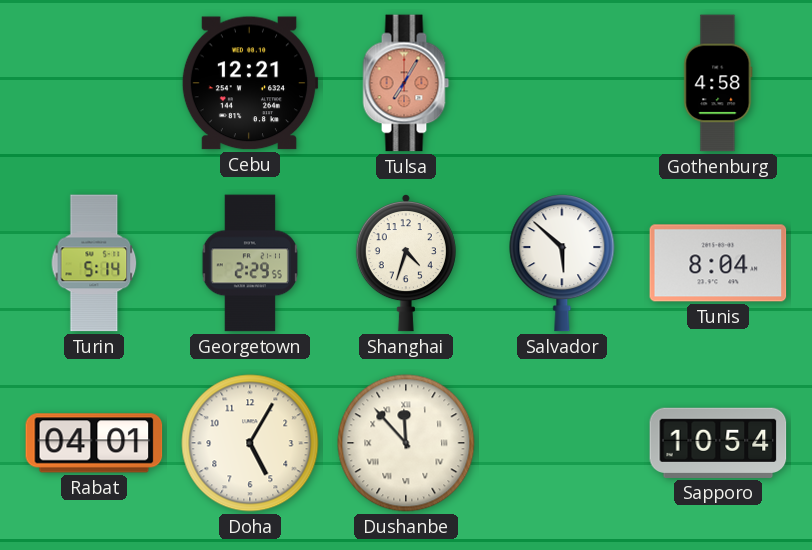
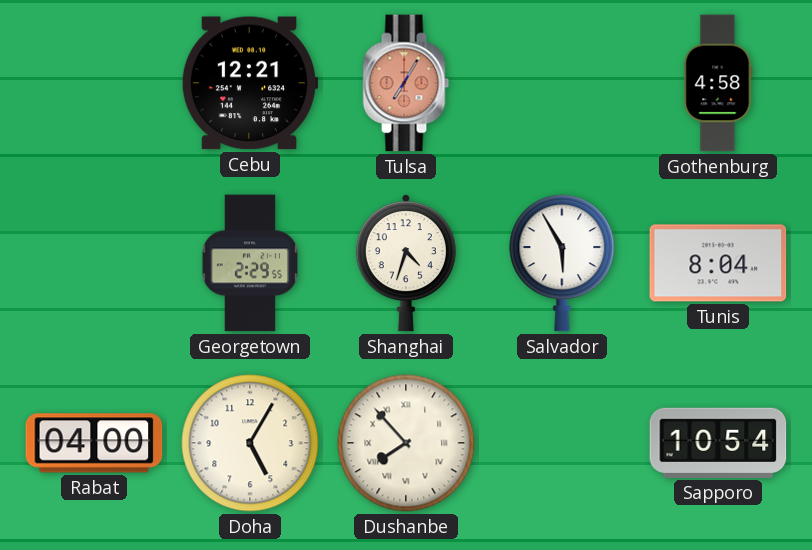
Turin: 5:14 -> none (94, 263)
Salvador: 5:52 -> 5:55 (562, 263)
Rabat: 04:01 -> 04:00 (94, 443)
Dushanbe: 11:53 -> 7:53 (406, 443)
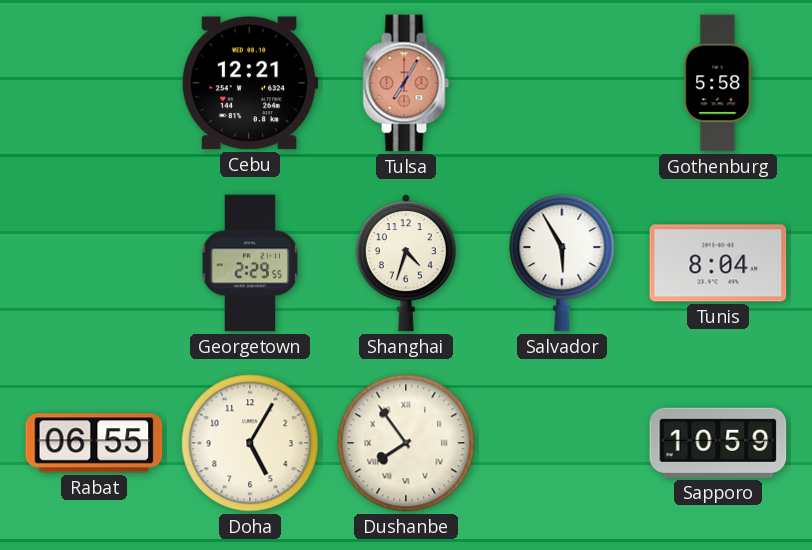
Gothenburg: 4:58 -> 5:58 (718, 83)
Rabat: 04:00 -> 06:55 (94, 443)
Dushanbe: 7:53 -> 7:54 (406, 443)
Sapporo: 10:54 -> 10:59 (718, 443)
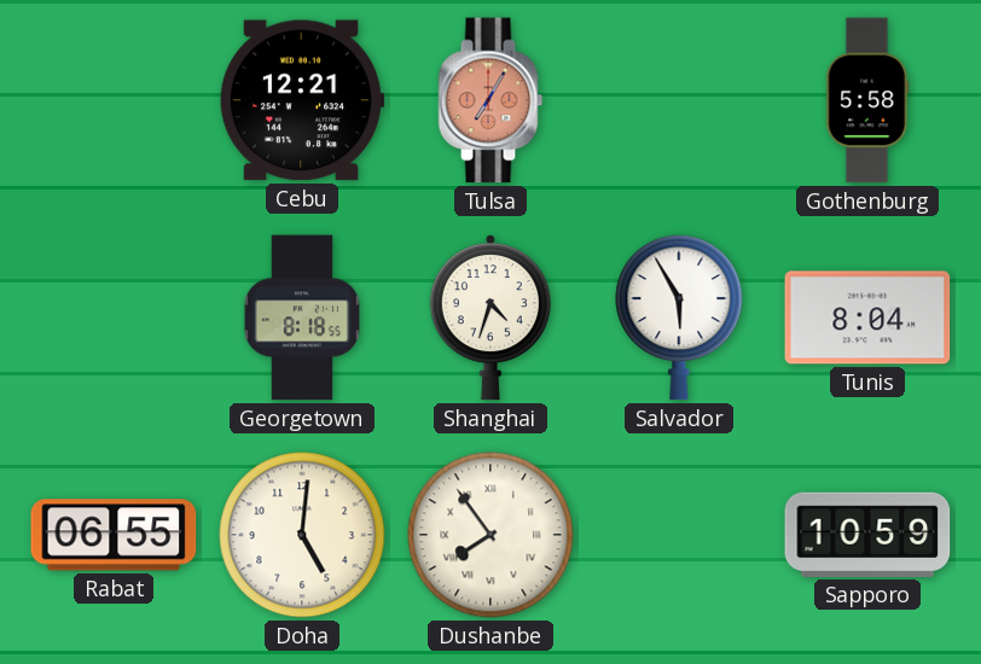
Georgetown: 2:29 -> 8:18 (302, 318)
Doha: 5:05 -> 5:01 (302, 535)
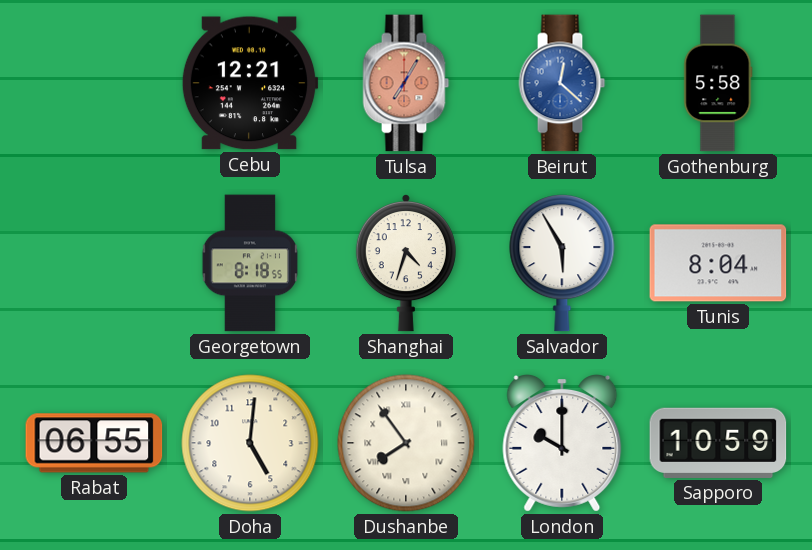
Beirut: none -> 12:22 (562, 83)
London: none -> 10:00 (562, 444)
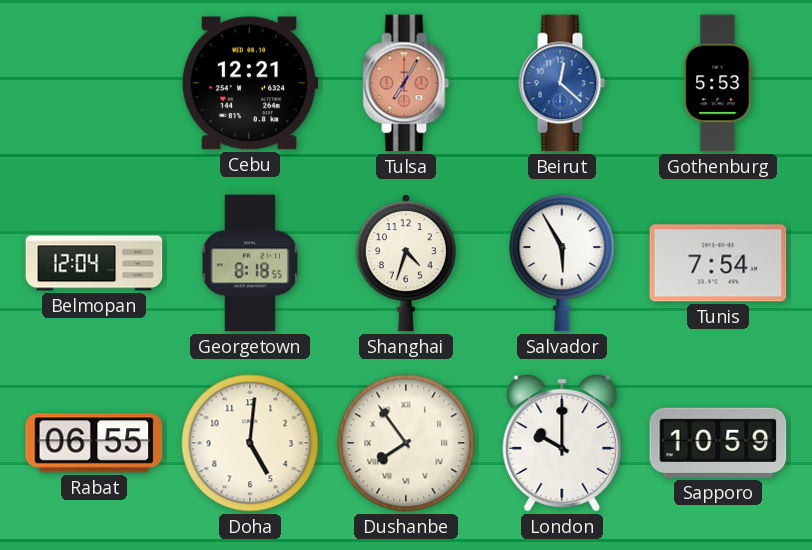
Gothenburg: 5:58 -> 5:53 (718, 83)
Belmopan: none -> 12:04 (94, 263)
Tunis: 8:04 -> 7:54 (718, 263)
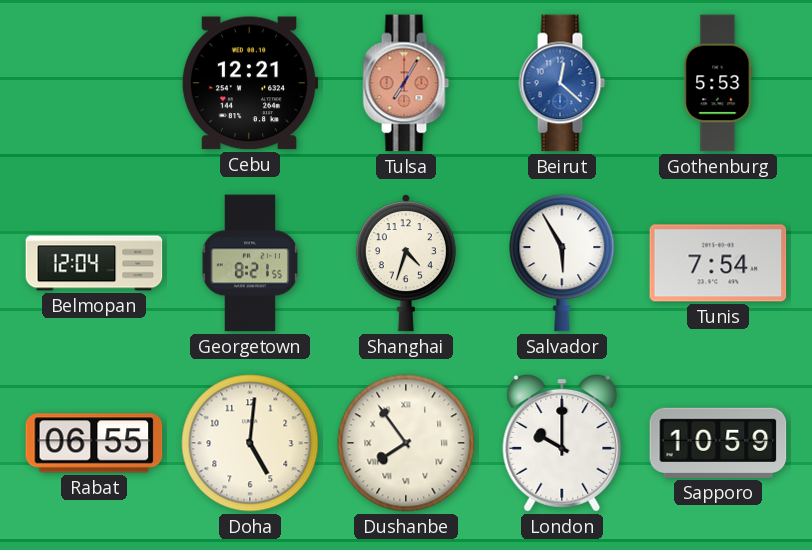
Georgetown: 8:18 -> 8:21 (250, 263)
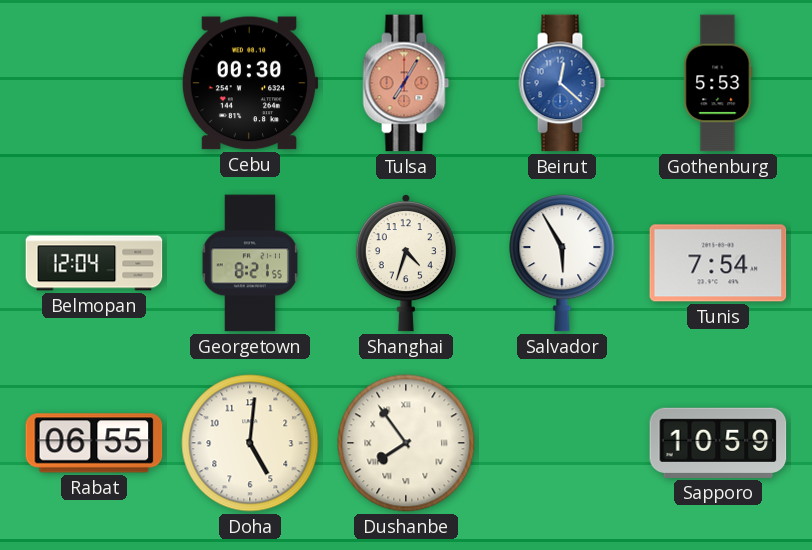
Cebu: 12:21 -> 00:30 (250, 83)
London: 10:00 -> none (562, 444)
